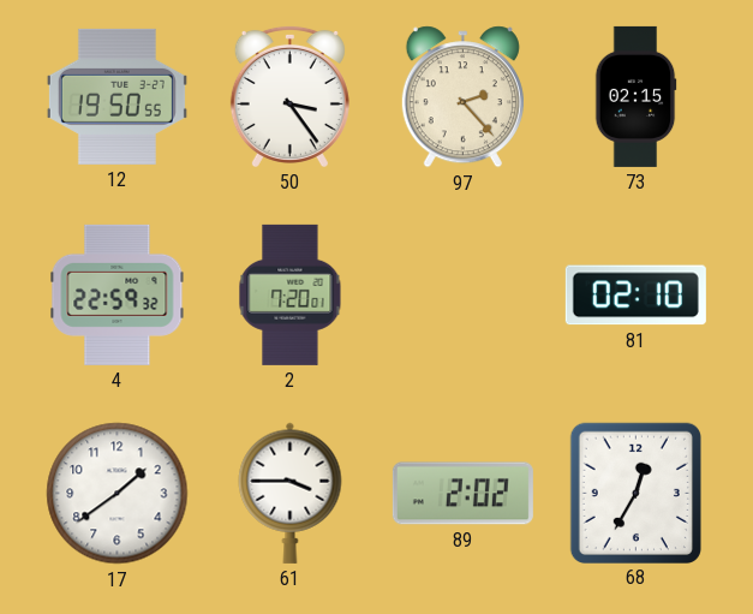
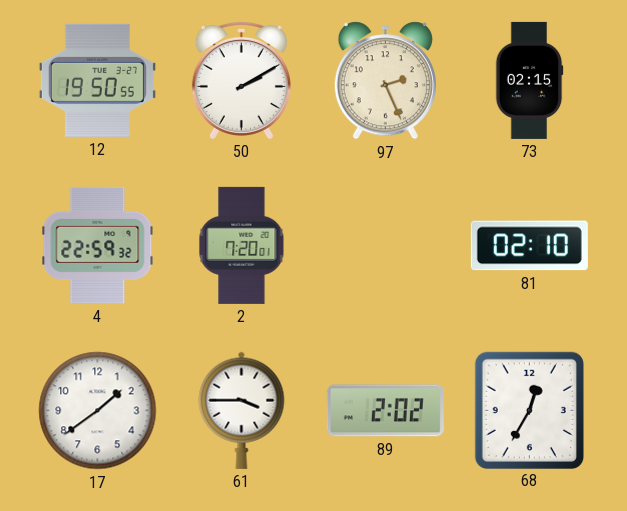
50: 3:24 -> 2:10 (241, 80)
97: 2:23 -> 2:26 (385, 81)
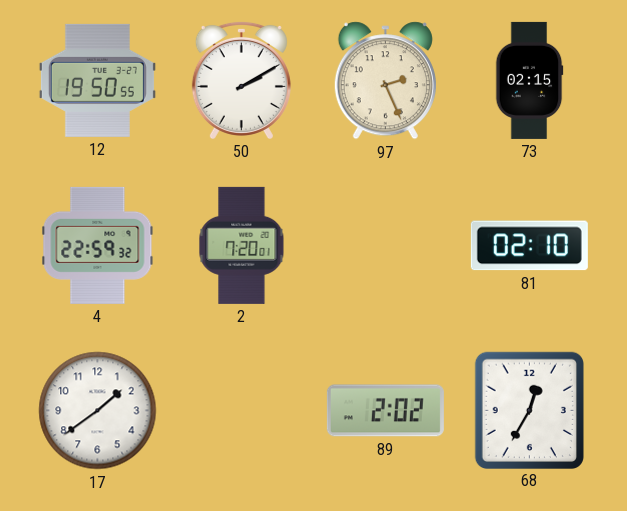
61: 3:45 -> none (242, 410)
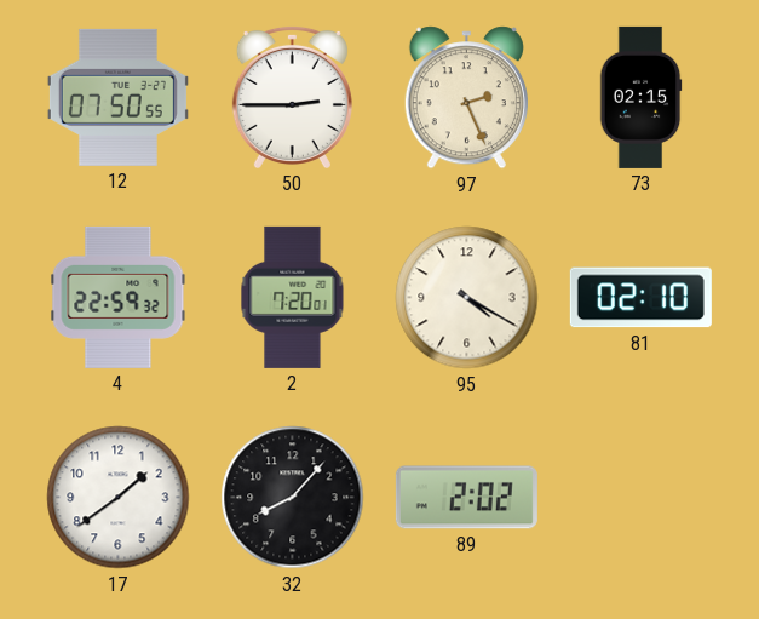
12: 19:50 -> 07:50 (117, 97)
50: 2:10 -> 2:45 (292, 97)
95: none -> 4:20 (467, 298)
32: none -> 8:07 (293, 498)
68: 12:35 -> none (529, 410)
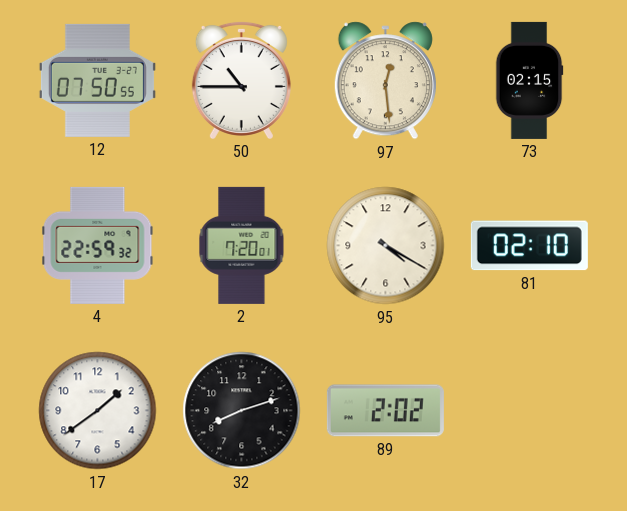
50: 2:45 -> 10:45 (241, 80)
97: 2:26 -> 12:29 (385, 81)
32: 8:07 -> 8:12 (242, 411)
